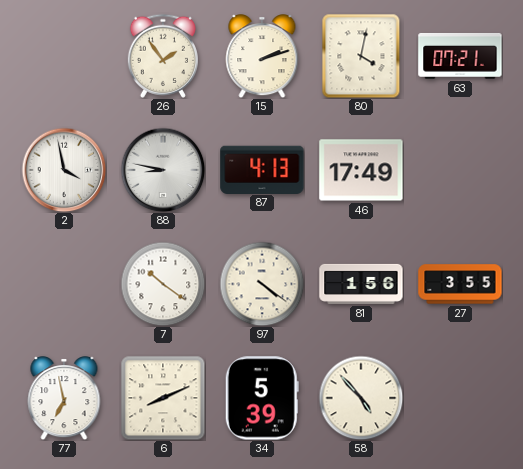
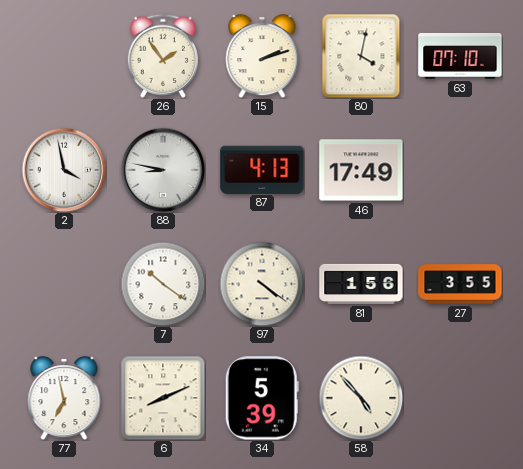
63: 07:21 -> 07:10 (460, 56)
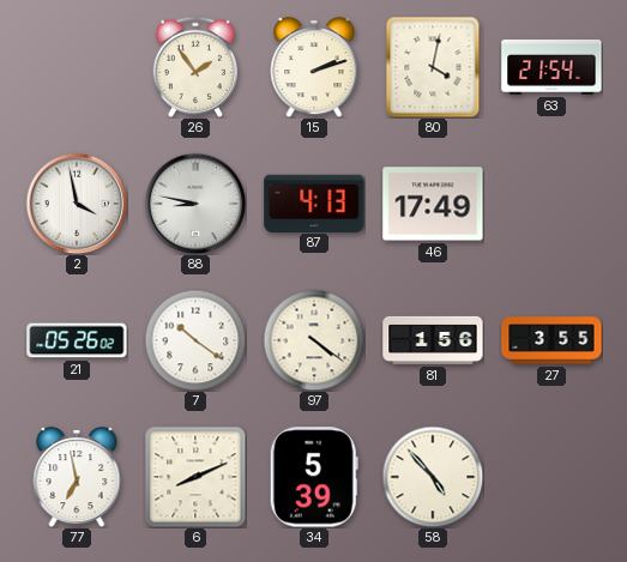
63: 07:10 -> 21:54 (551, 67)
21: none -> 05:26 (77, 340)
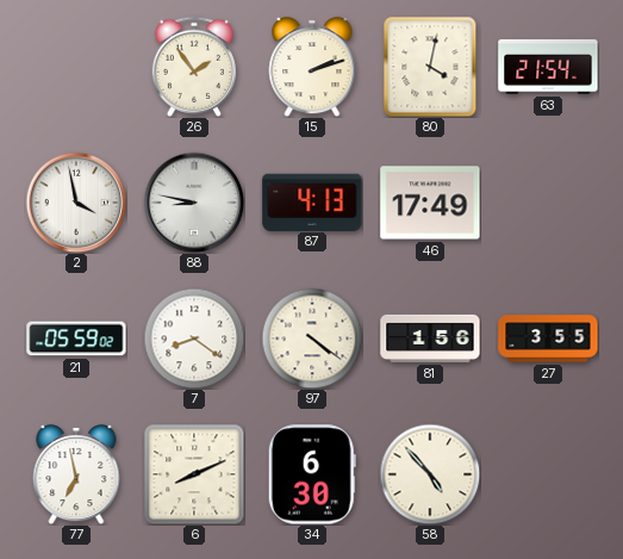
21: 05:26 -> 05:59 (76, 338)
7: 10:21 -> 8:21 (194, 338)
34: 5:39 -> 6:30 (312, 474)
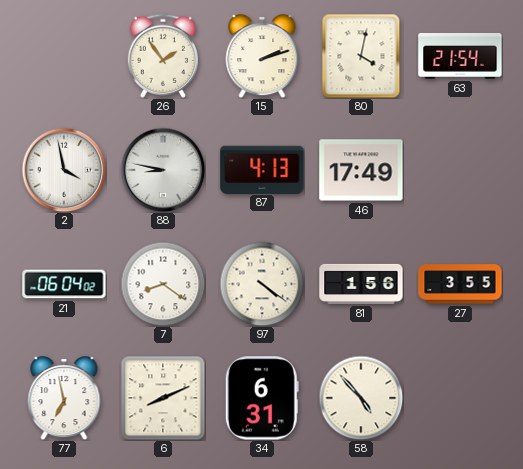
21: 05:59 -> 06:04 (64, 284)
34: 6:30 -> 6:31 (262, 398)
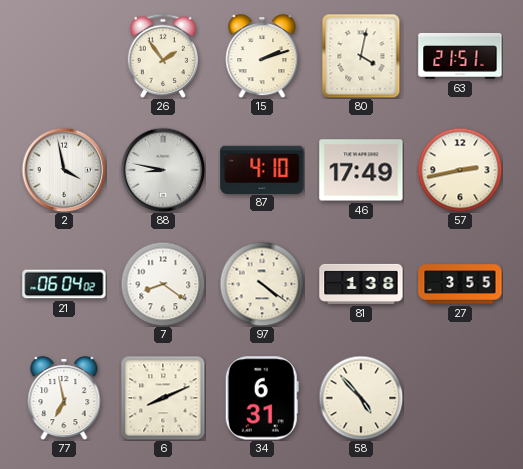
63: 21:54 -> 21:51 (460, 56)
87: 4:13 -> 4:10 (262, 169)
57: none -> 2:43 (460, 170)
81: 1:56 -> 1:38 (361, 284)
